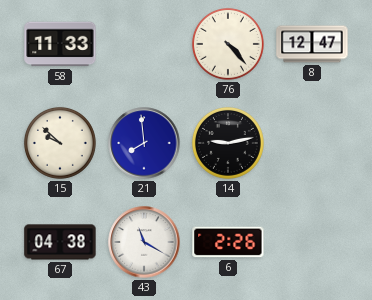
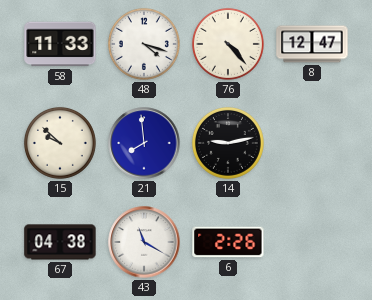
48: none -> 4:18 (144, 44)
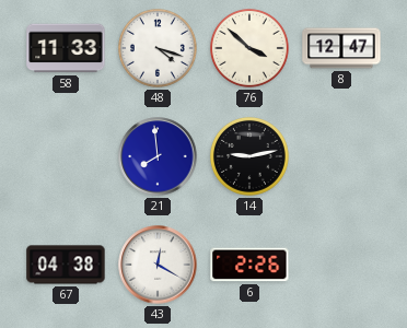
76: 4:23 -> 3:52 (249, 48)
15: 9:52 -> none (60, 143)
43: 11:20 -> 12:20 (158, 265)
